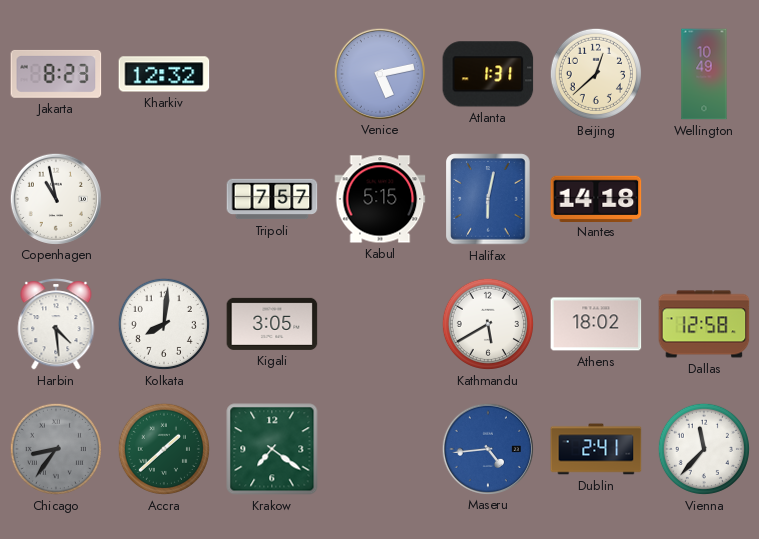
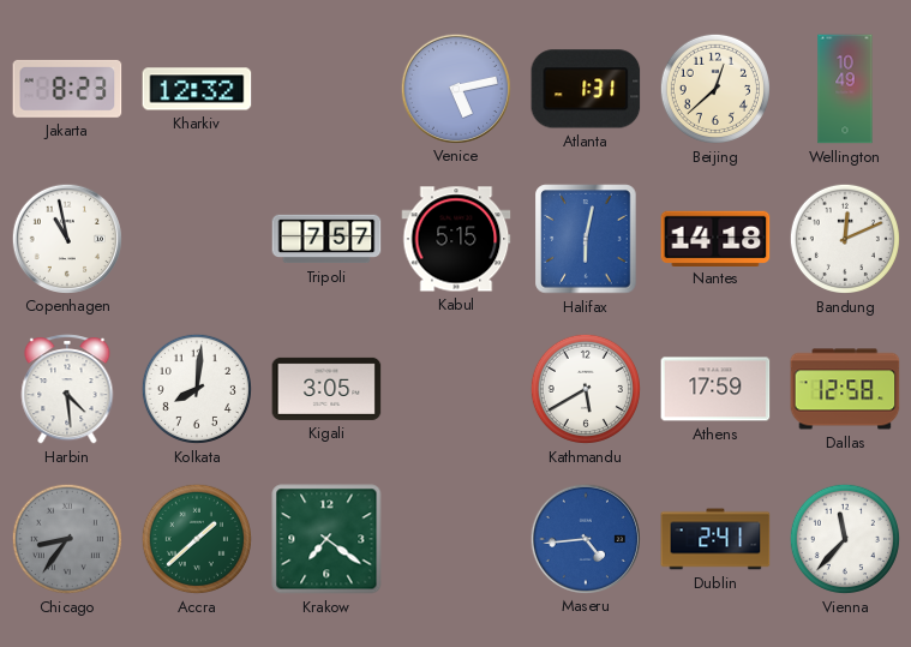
Bandung: none -> 12:11 (845, 239)
Athens: 18:02 -> 17:59 (715, 389)
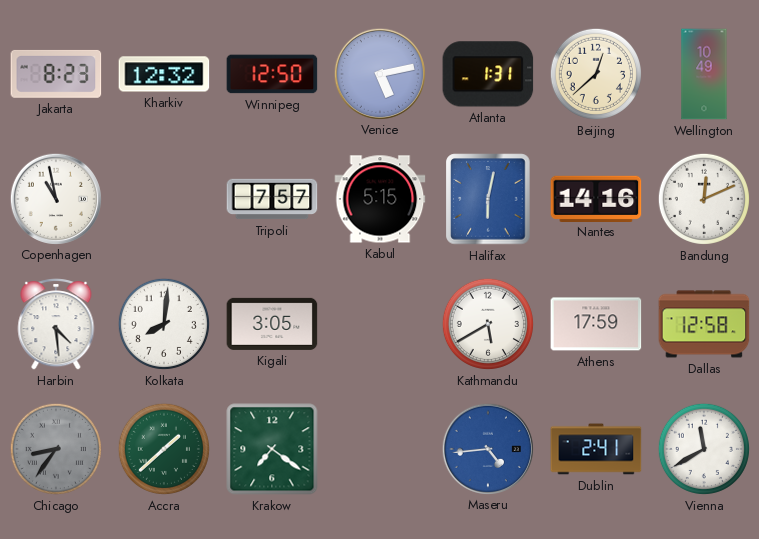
Winnipeg: none -> 12:50 (272, 74)
Nantes: 14:18 -> 14:16 (596, 198)
Vienna: 11:37 -> 11:40 (704, 449)
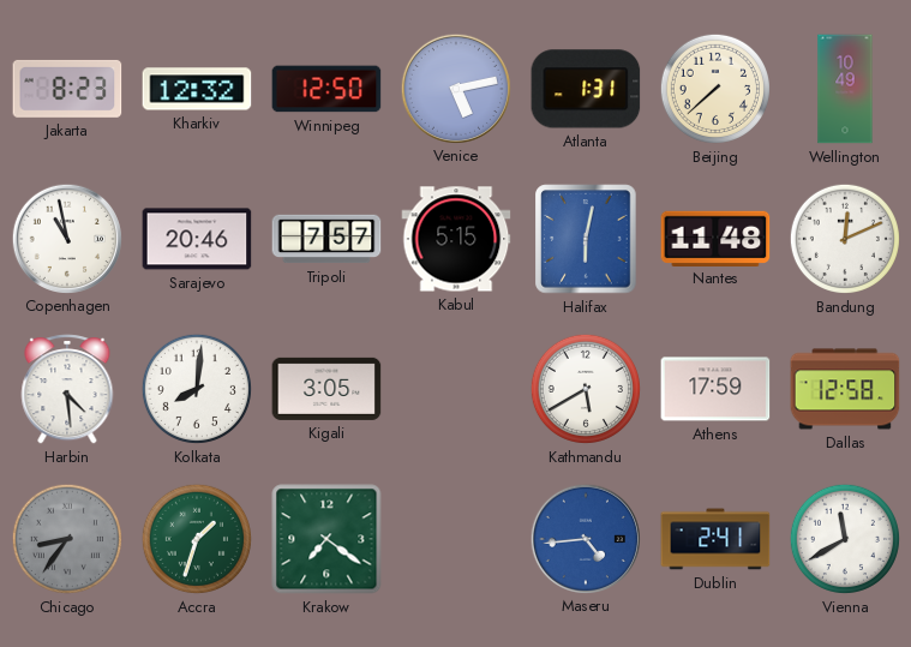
Beijing: 12:38 -> 7:38 (715, 89)
Sarajevo: none -> 20:46 (197, 239)
Nantes: 14:16 -> 11:48 (715, 238)
Accra: 1:38 -> 1:33 (197, 539)
